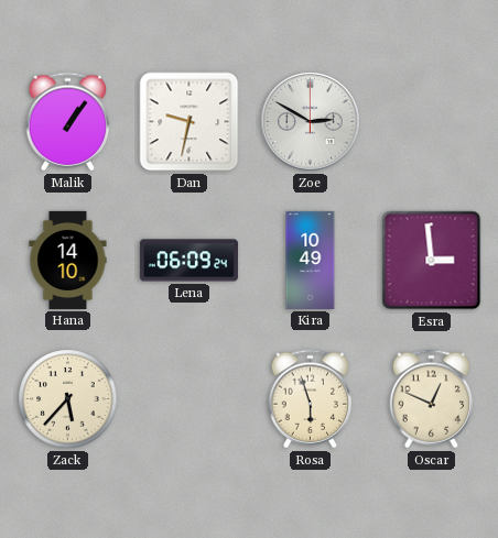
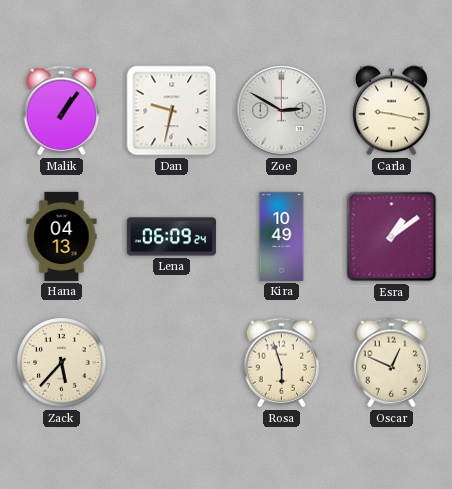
Carla: none -> 9:17 (392, 111)
Hana: 14:10 -> 04:13 (62, 236)
Esra: 2:59 -> 1:09 (392, 237)
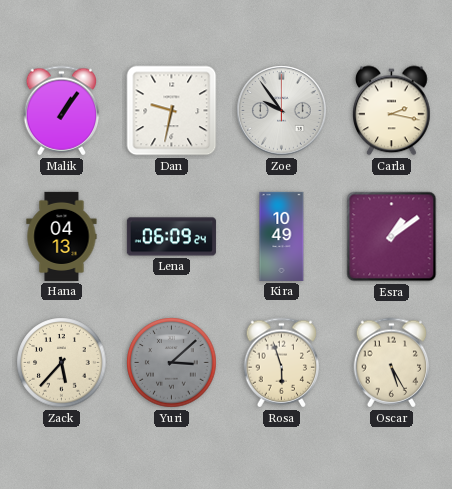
Zoe: 2:50 -> 9:54 (282, 111)
Carla: 9:17 -> 2:17 (392, 111)
Yuri: none -> 3:08 (172, 363)
Oscar: 12:49 -> 5:25 (392, 363)
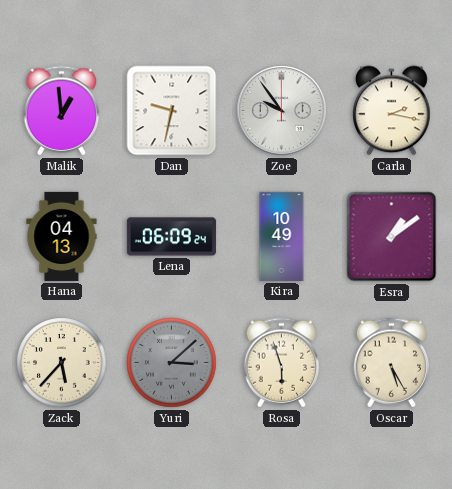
Malik: 1:06 -> 12:59 (62, 111)
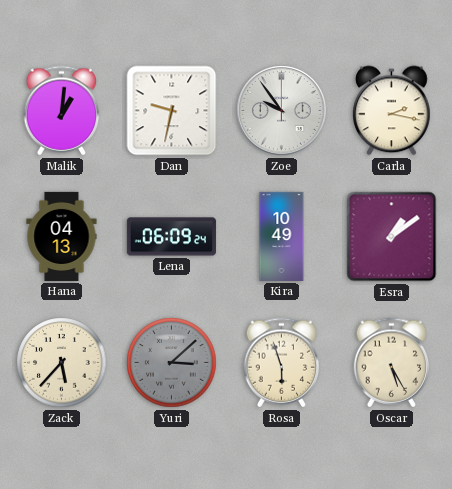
Malik: 12:59 -> 1:01 (62, 111)
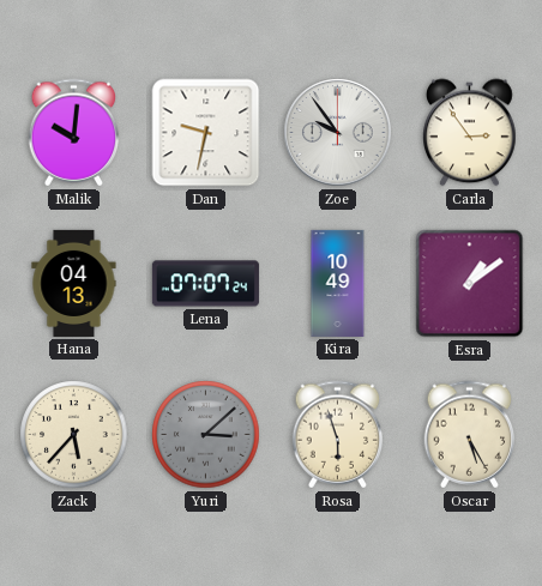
Malik: 1:01 -> 10:01 (74, 133)
Carla: 2:17 -> 2:54 (470, 133)
Lena: 06:09 -> 07:07 (205, 284)
